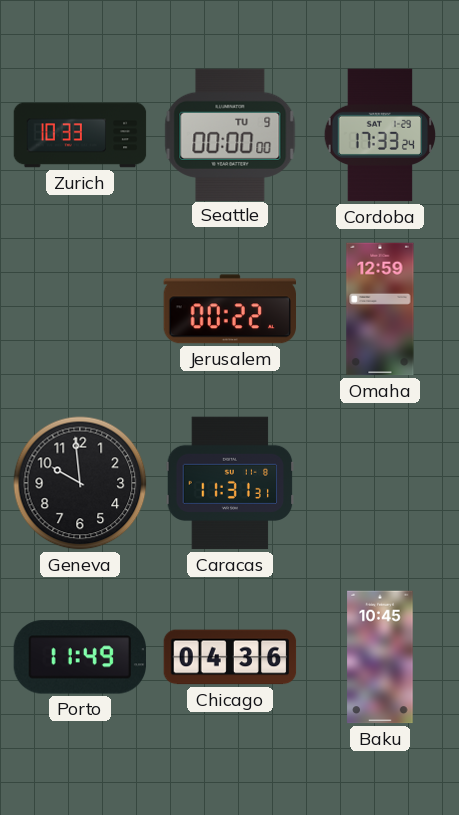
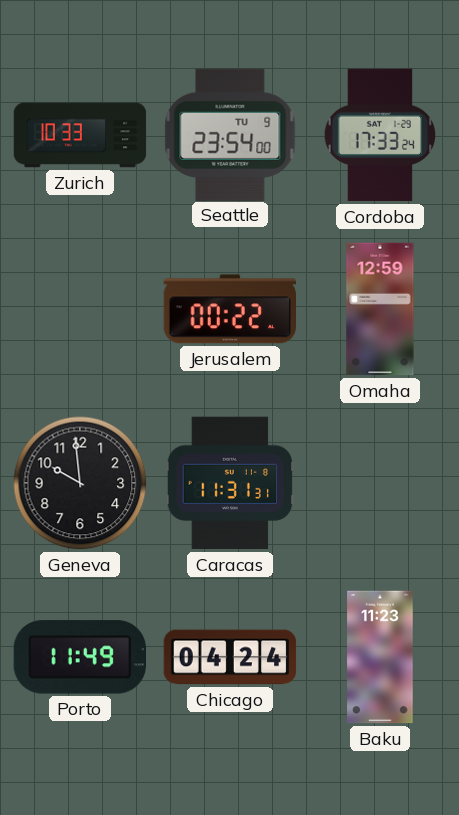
Seattle: 00:00 -> 23:54 (230, 134)
Chicago: 04:36 -> 04:24 (230, 657)
Baku: 10:45 -> 11:23 (380, 657)
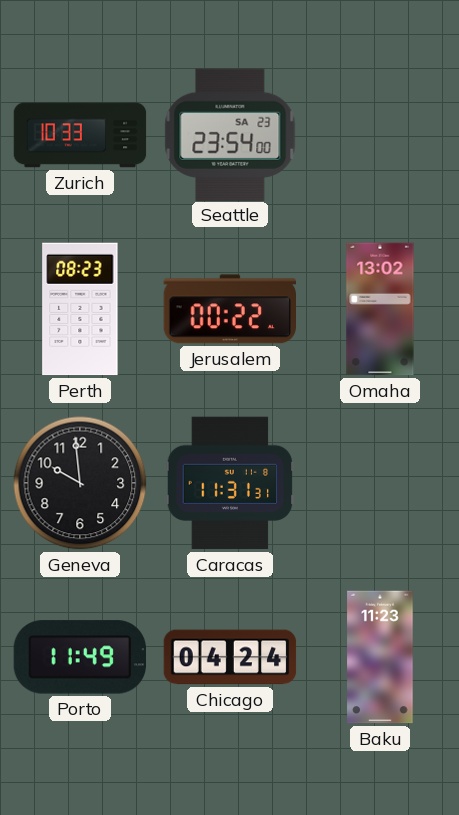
Seattle date: TU 9 -> SA 23 (230, 134)
Cordoba: 17:33 -> none (380, 135)
Perth: none -> 08:23 (80, 309)
Omaha: 12:59 -> 13:02 (380, 309)
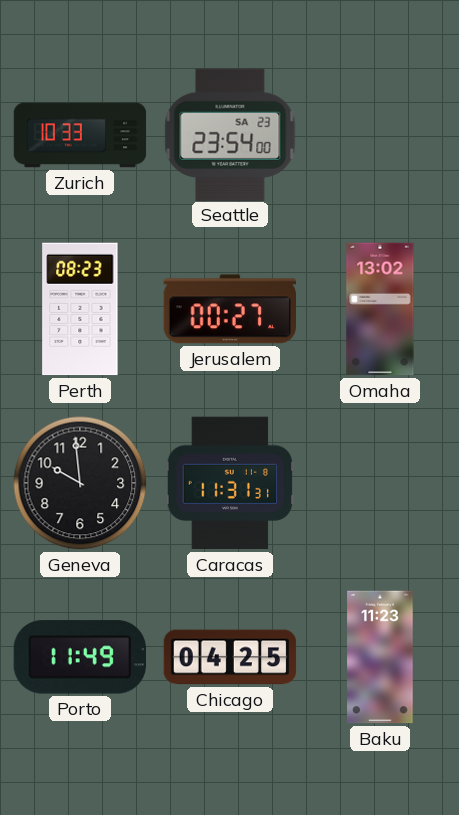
Jerusalem: 00:22 -> 00:27 (229, 309)
Chicago: 04:24 -> 04:25 (230, 657)
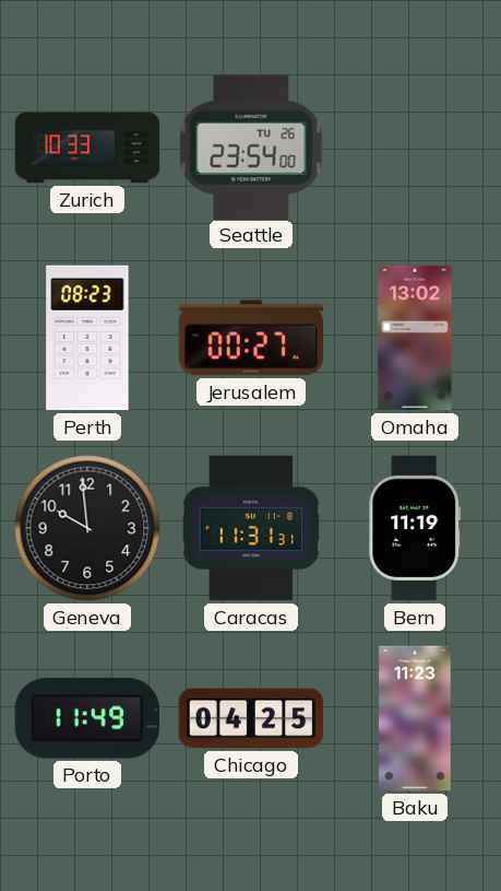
Seattle date: SA 23 -> TU 26 (251, 146)
Bern: none -> 11:19 (415, 528)
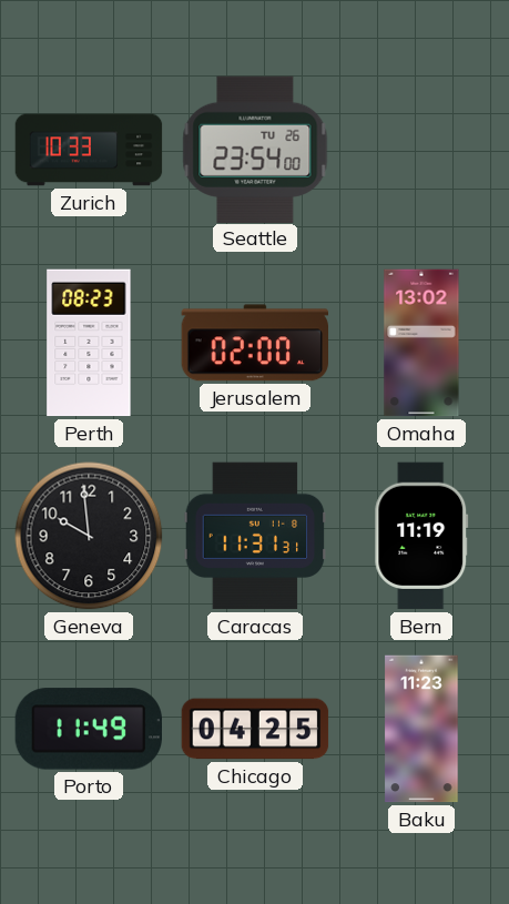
Jerusalem: 00:27 -> 02:00 (254, 343)
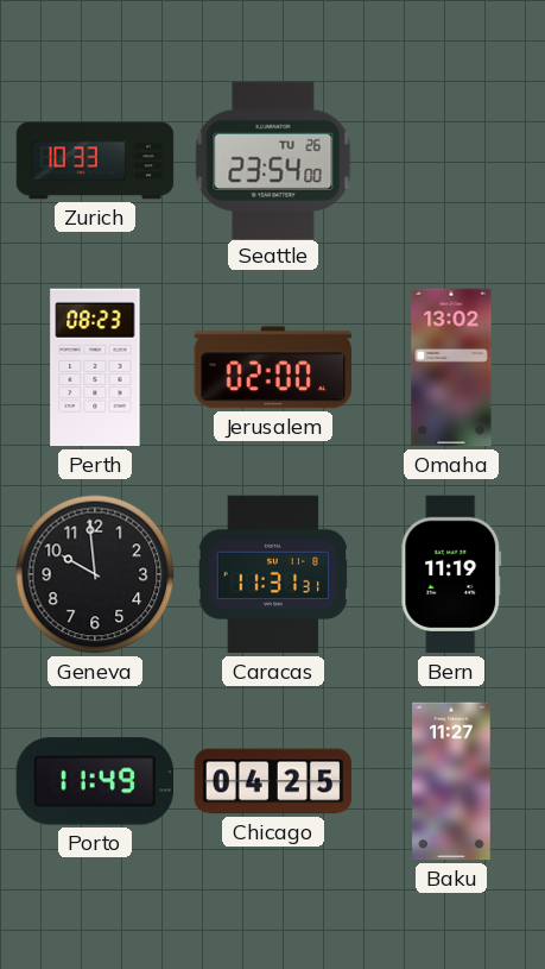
Baku: 11:23 -> 11:27 (451, 781)
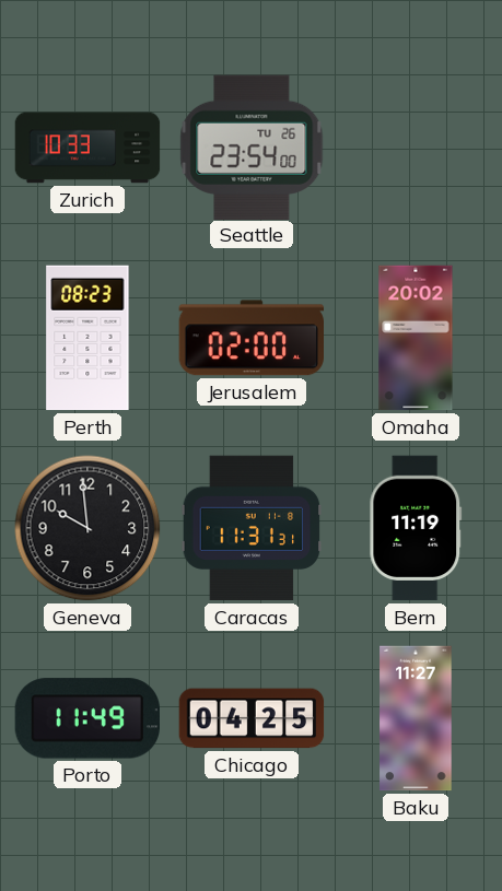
Omaha: 13:02 -> 20:02 (416, 338)
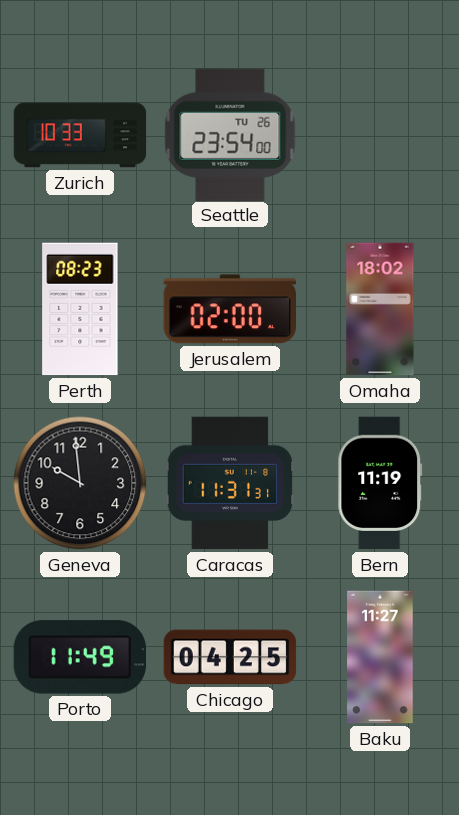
Omaha: 20:02 -> 18:02 (380, 309)
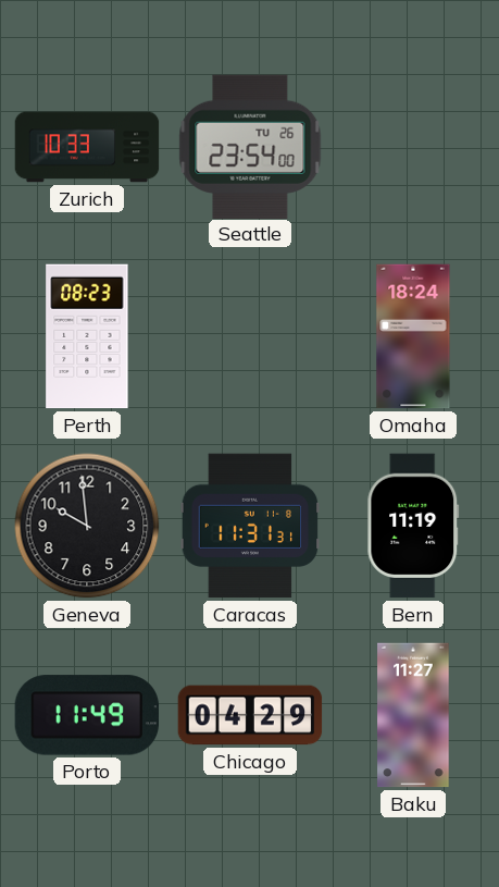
Jerusalem: 02:00 -> none (229, 309)
Omaha: 18:02 -> 18:24 (413, 336)
Chicago: 04:25 -> 04:29 (250, 715)
